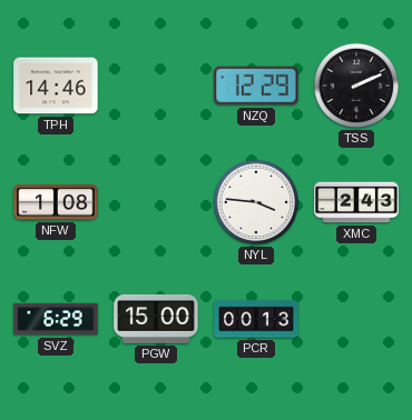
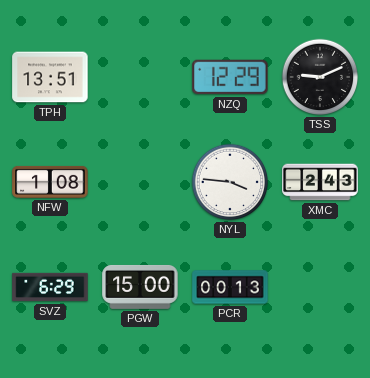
TPH: 14:46 -> 13:51 (50, 77)
TSS: 2:11 -> 9:11 (320, 77)
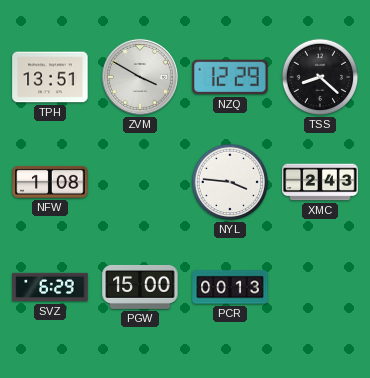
ZVM: none -> 3:50 (140, 77)
TSS: 9:11 -> 8:22 (320, 77)
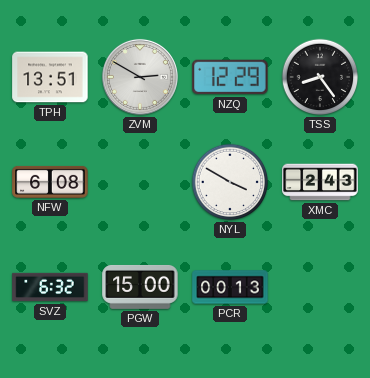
ZVM: 3:50 -> 2:50 (140, 77)
TSS: 8:22 -> 8:24 (320, 77)
NFW: 1:08 -> 6:08 (50, 182)
NYL: 3:46 -> 3:50 (230, 182)
SVZ: 6:29 -> 6:32 (50, 287)
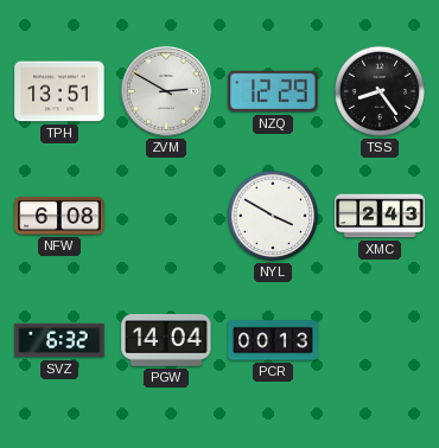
PGW: 15:00 -> 14:04 (166, 340)
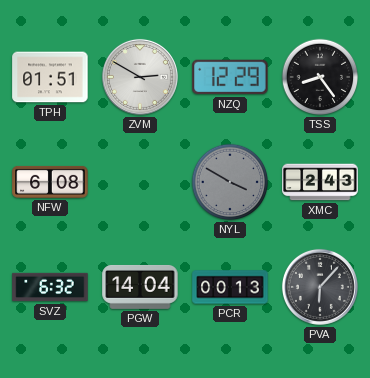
TPH: 13:51 -> 01:51 (50, 77)
NYL dial: white -> grey (230, 182)
PVA: none -> 6:07 (320, 287)
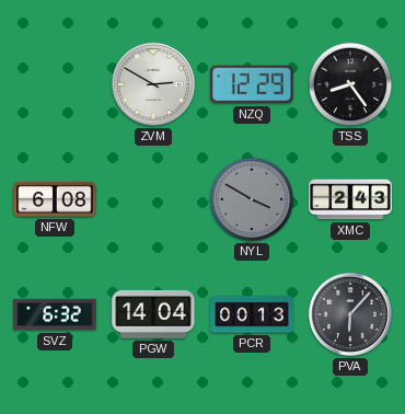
TPH: 01:51 -> none (50, 77)
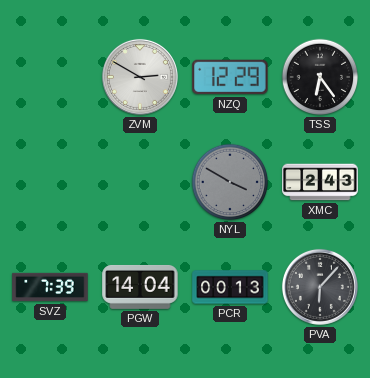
TSS: 8:24 -> 6:24 (320, 77)
NFW: 6:08 -> none (55, 199)
SVZ: 6:32 -> 7:39 (50, 287)
